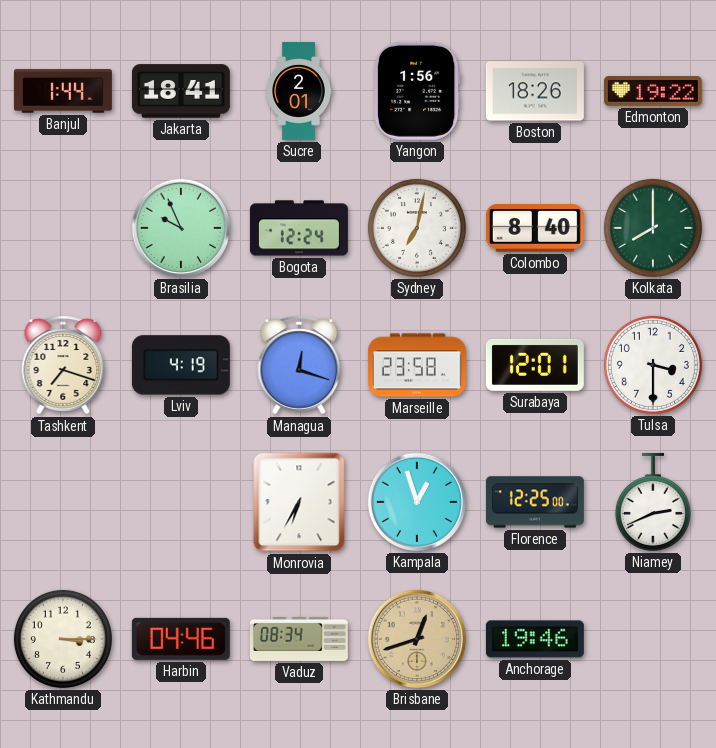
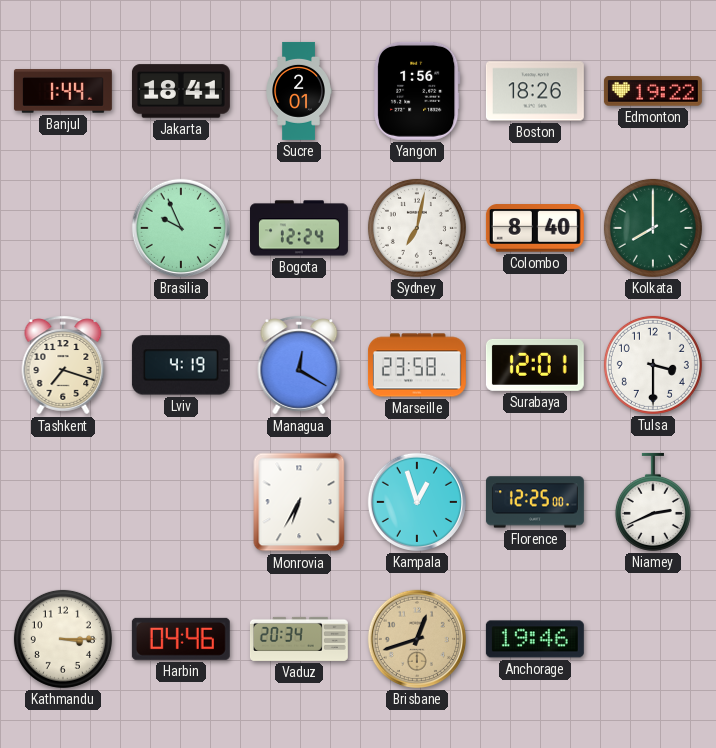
Managua: 12:18 -> 12:20 (299, 365)
Vaduz: 08:34 -> 20:34 (299, 639)
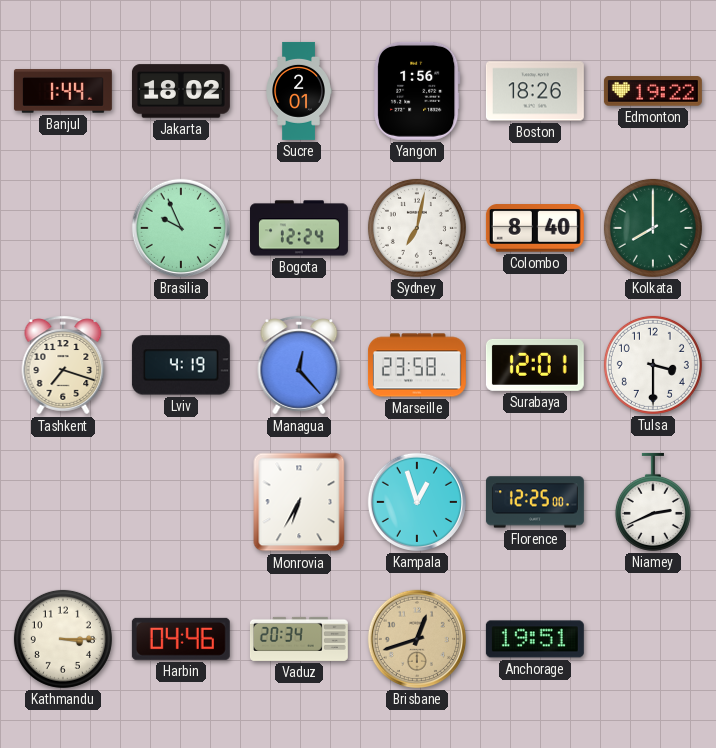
Jakarta: 18:41 -> 18:02 (181, 91)
Managua: 12:20 -> 12:23 (299, 365)
Anchorage: 19:46 -> 19:51 (535, 639)
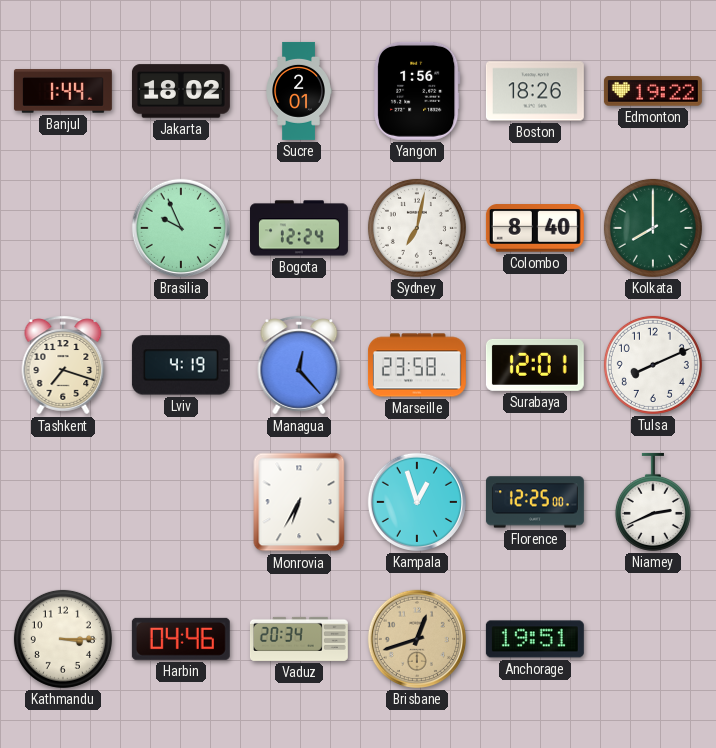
Tulsa: 3:30 -> 8:11 (653, 365)
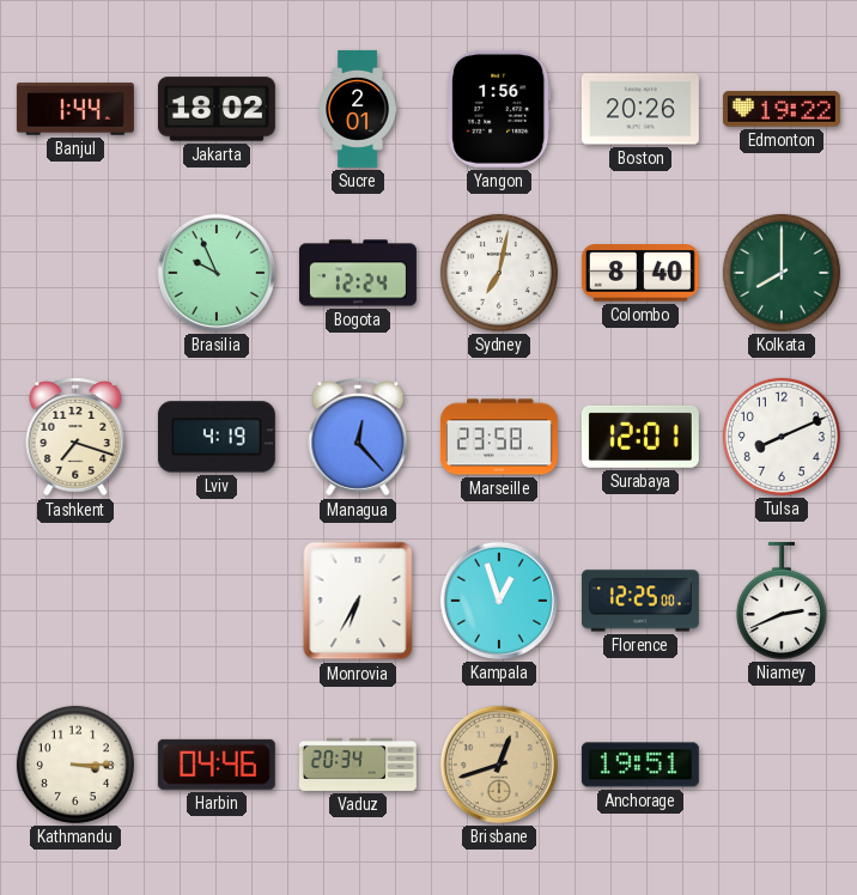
Boston: 18:26 -> 20:26 (640, 109)
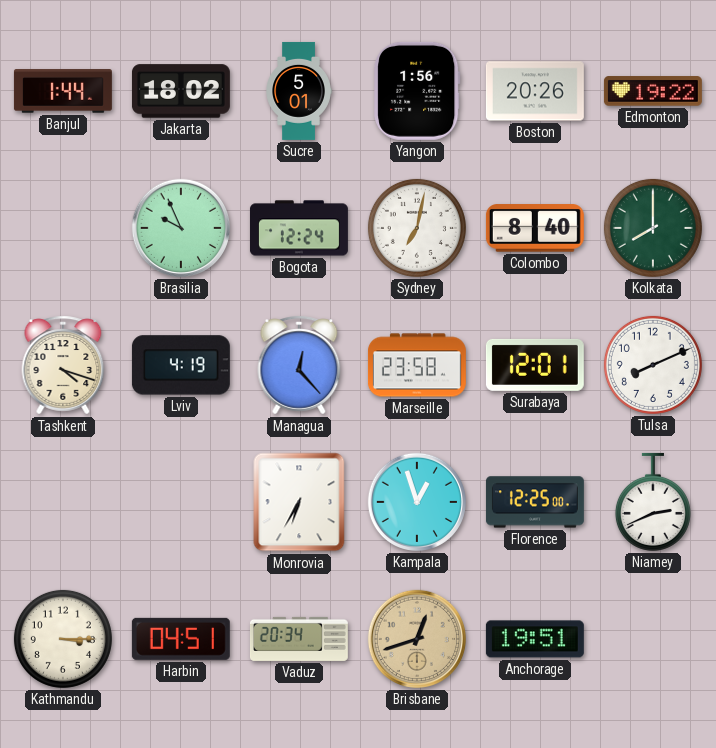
Sucre: 2:01 -> 5:01 (299, 91)
Tashkent: 7:18 -> 4:18 (63, 365)
Harbin: 04:46 -> 04:51 (181, 639)
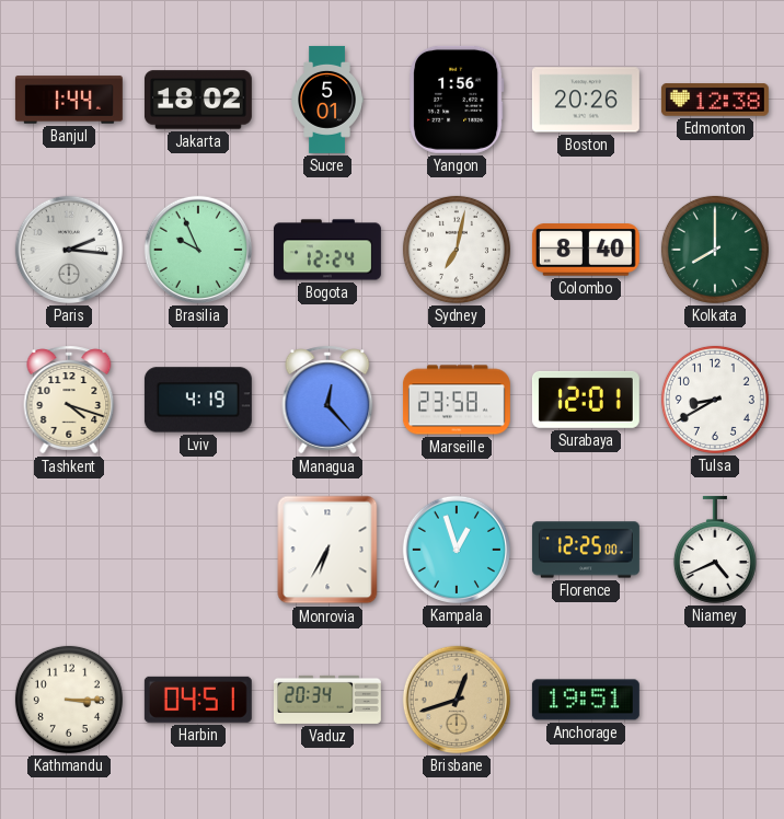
Edmonton: 19:22 -> 12:38 (715, 100)
Paris: none -> 2:16 (69, 250)
Tulsa: 8:11 -> 8:40 (715, 400)
Niamey: 2:41 -> 4:41 (715, 550)
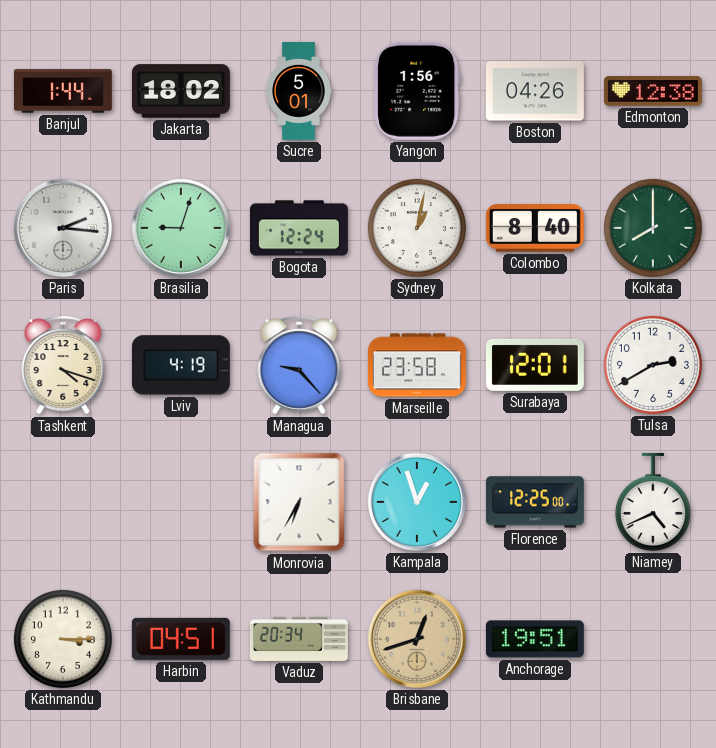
Boston: 20:26 -> 04:26 (535, 91)
Brasilia: 9:56 -> 9:03 (181, 228)
Sydney: 7:02 -> 1:02 (417, 228)
Managua: 12:23 -> 9:23 (299, 365)
Tulsa: 8:40 -> 2:40 (653, 365)
